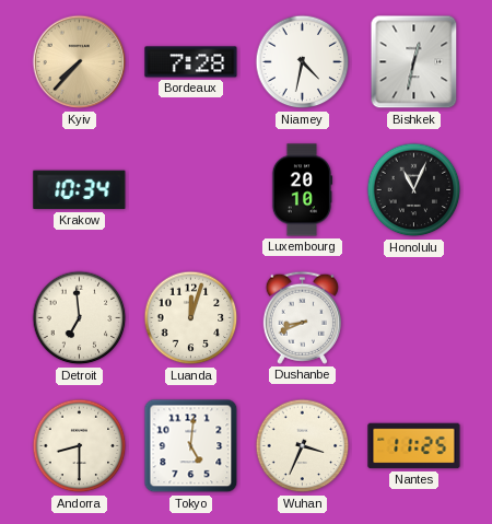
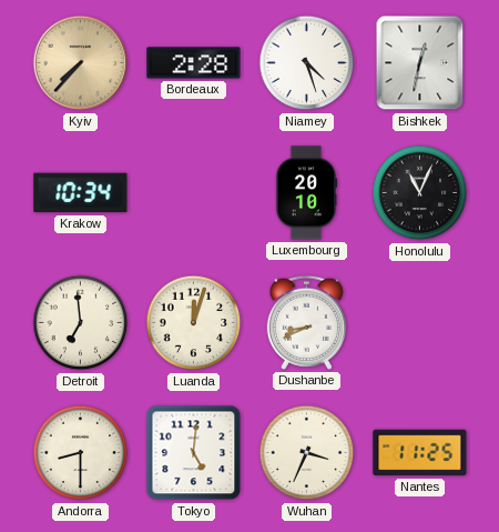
Bordeaux: 7:28 -> 2:28 (194, 63)
Niamey: 4:32 -> 4:27 (307, 63)
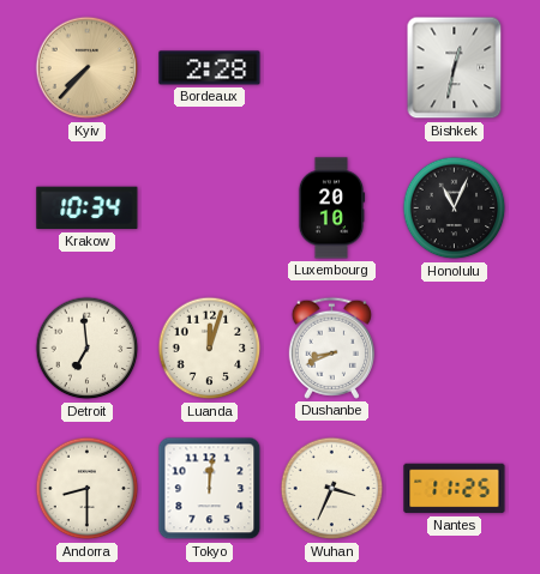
Niamey: 4:27 -> none (307, 63)
Tokyo: 5:01 -> 12:01 (210, 489)
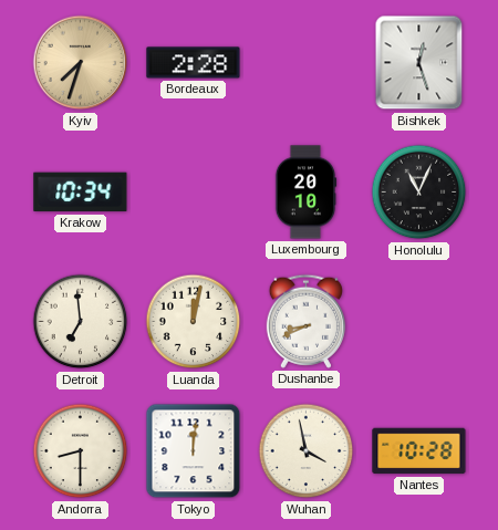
Kyiv: 7:37 -> 7:33 (81, 63)
Bishkek: 12:32 -> 12:27 (419, 63)
Luanda: 12:03 -> 12:02 (194, 322)
Wuhan: 3:34 -> 3:58 (307, 451)
Nantes: 11:25 -> 10:28 (419, 451)
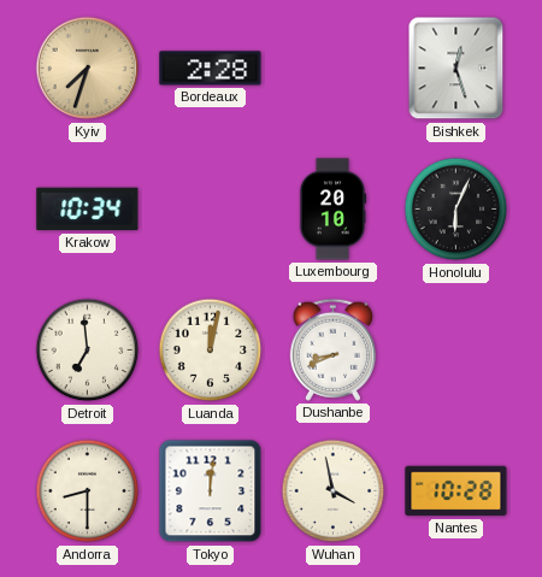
Honolulu: 11:04 -> 6:04 (456, 210)
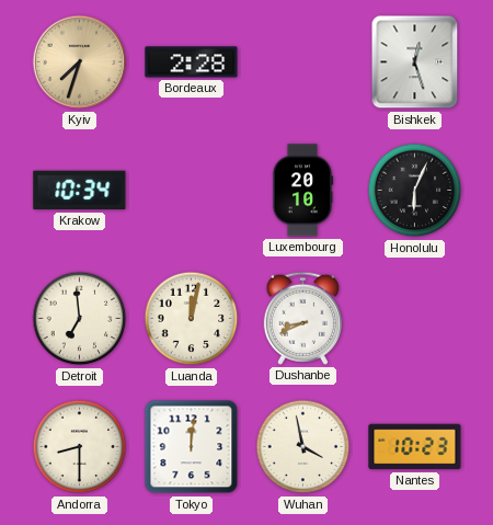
Nantes: 10:28 -> 10:23 (415, 447)
